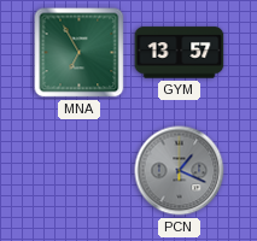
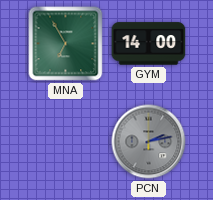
GYM: 13:57 -> 14:00 (149, 44)
PCN: 1:19 -> 2:13 (149, 142)
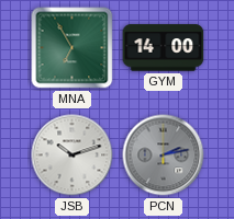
JSB: none -> 10:12 (73, 155)
